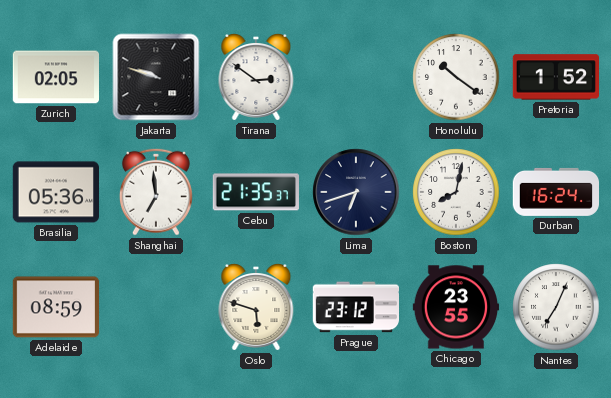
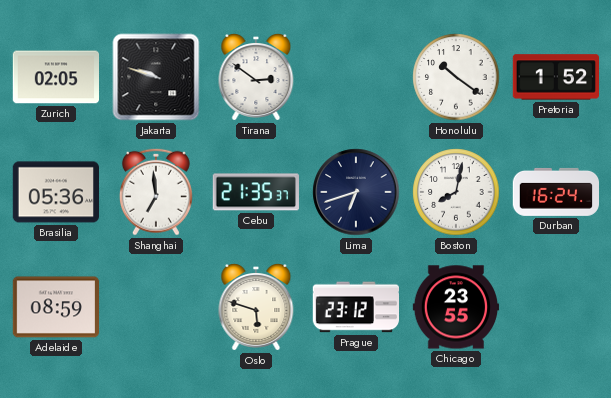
Nantes: 7:04 -> none (556, 307)
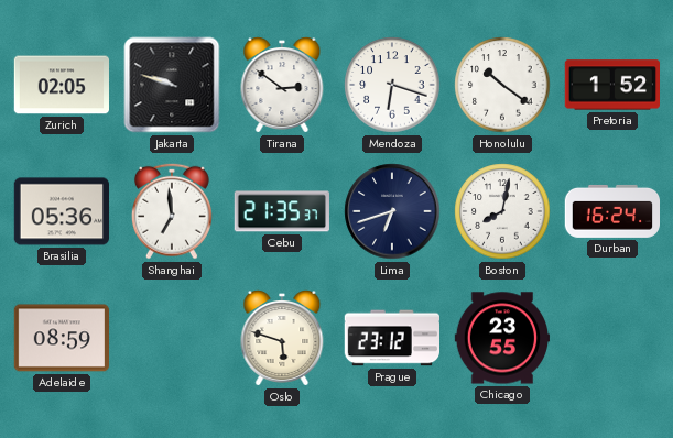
Mendoza: none -> 6:18 (392, 85)
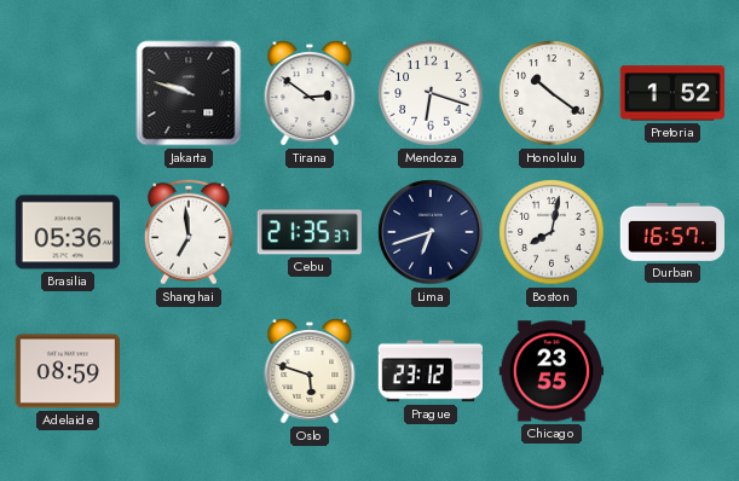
Zurich: 02:05 -> none (61, 85)
Durban: 16:24 -> 16:57 (671, 232)
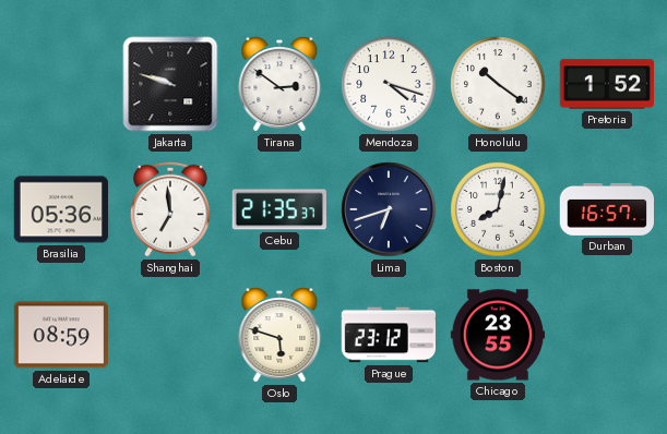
Mendoza: 6:18 -> 4:18 (389, 84)
